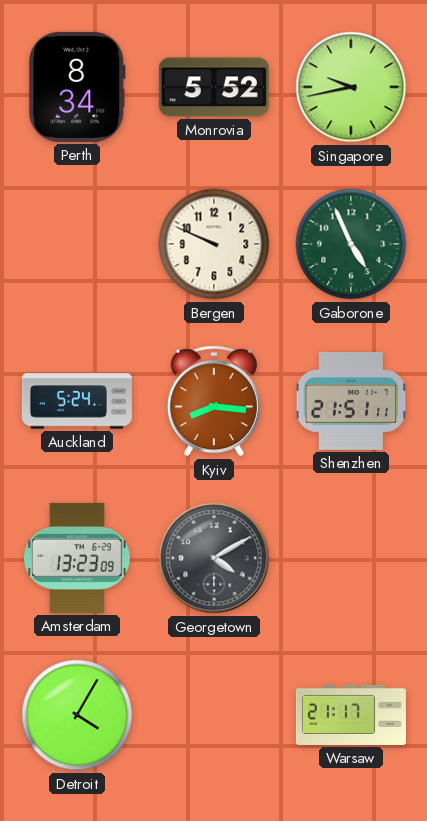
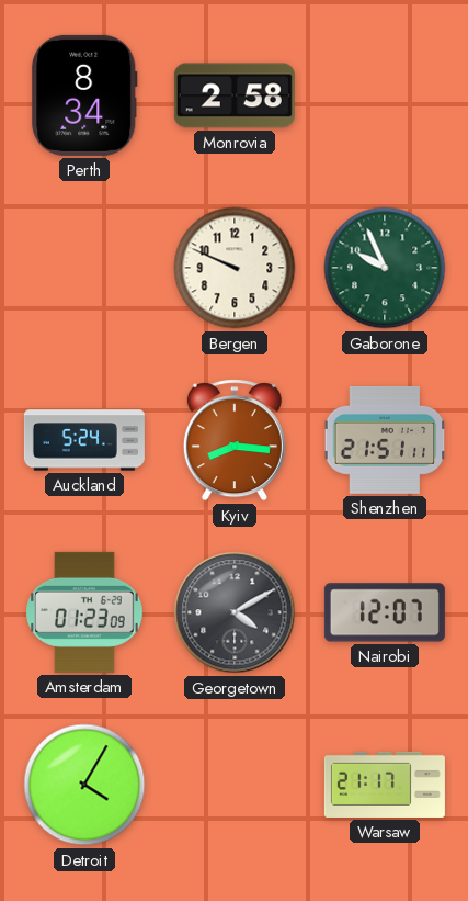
Monrovia: 5:52 -> 2:58 (235, 95)
Singapore: 9:43 -> none (351, 87)
Gaborone: 4:56 -> 9:56 (385, 268)
Amsterdam: 13:23 -> 01:23 (85, 612)
Nairobi: none -> 12:07 (385, 612)
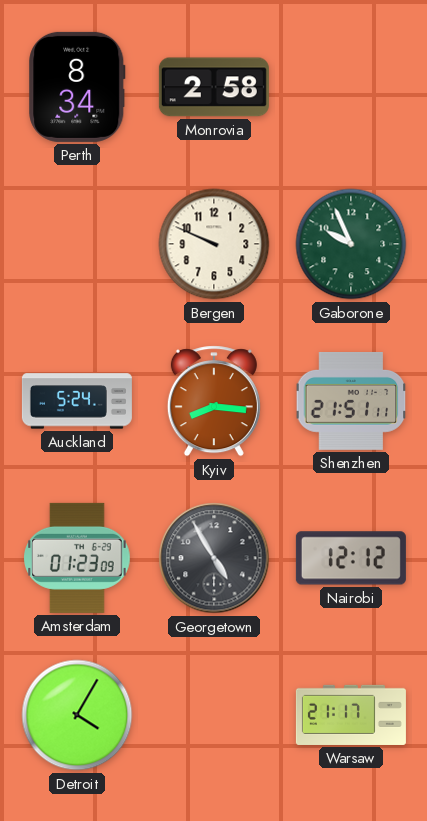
Georgetown: 4:10 -> 4:55 (214, 558)
Nairobi: 12:07 -> 12:12 (351, 558)
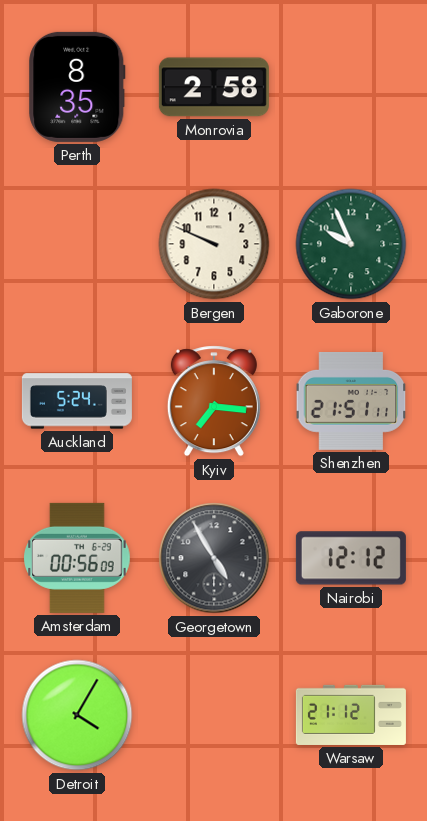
Perth: 8:34 -> 8:35 (77, 87)
Kyiv: 8:16 -> 7:16 (214, 401)
Amsterdam: 01:23 -> 00:56 (78, 558)
Warsaw: 21:17 -> 21:12 (351, 715)
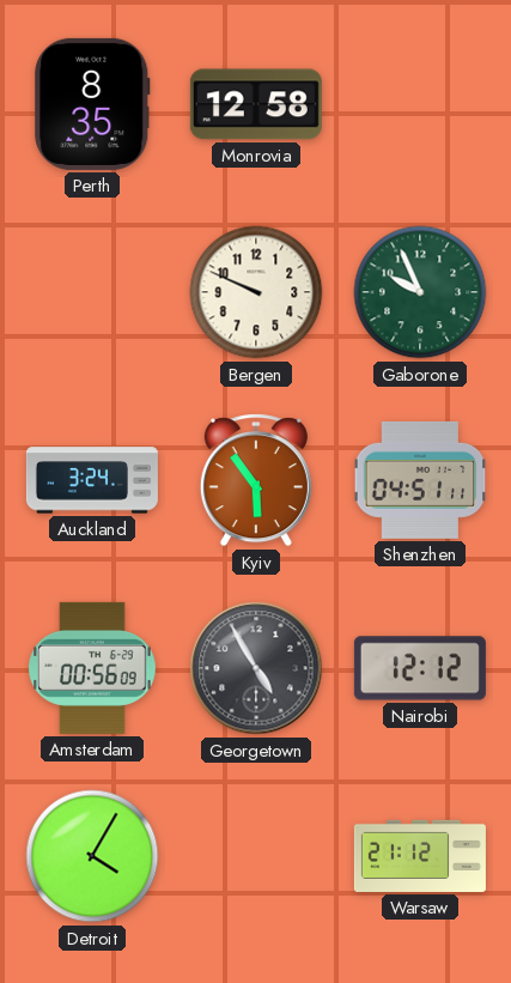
Monrovia: 2:58 -> 12:58 (256, 104)
Auckland: 5:24 -> 3:24 (92, 480)
Kyiv: 7:16 -> 5:54 (256, 480)
Shenzhen: 21:51 -> 04:51 (420, 480)
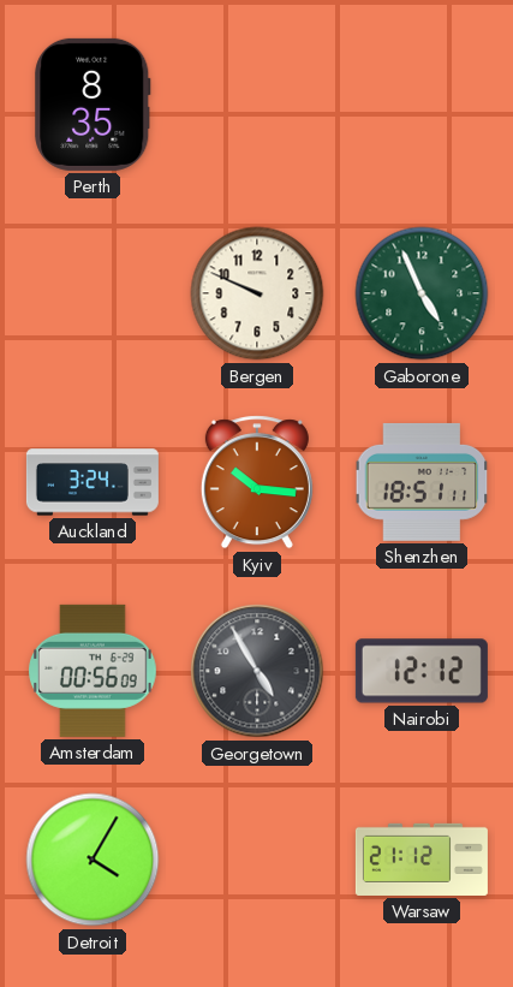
Monrovia: 12:58 -> none (256, 104)
Gaborone: 9:56 -> 4:56 (422, 293)
Kyiv: 5:54 -> 10:16 (257, 482)
Shenzhen: 04:51 -> 18:51 (422, 482)
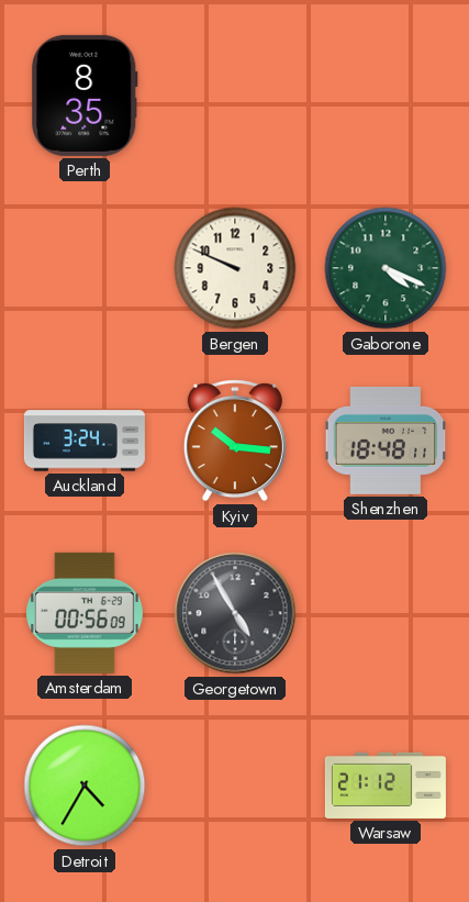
Gaborone: 4:56 -> 4:19 (386, 268)
Shenzhen: 18:51 -> 18:48 (386, 441)
Nairobi: 12:12 -> none (422, 671)
Detroit: 4:05 -> 4:35 (85, 786)
